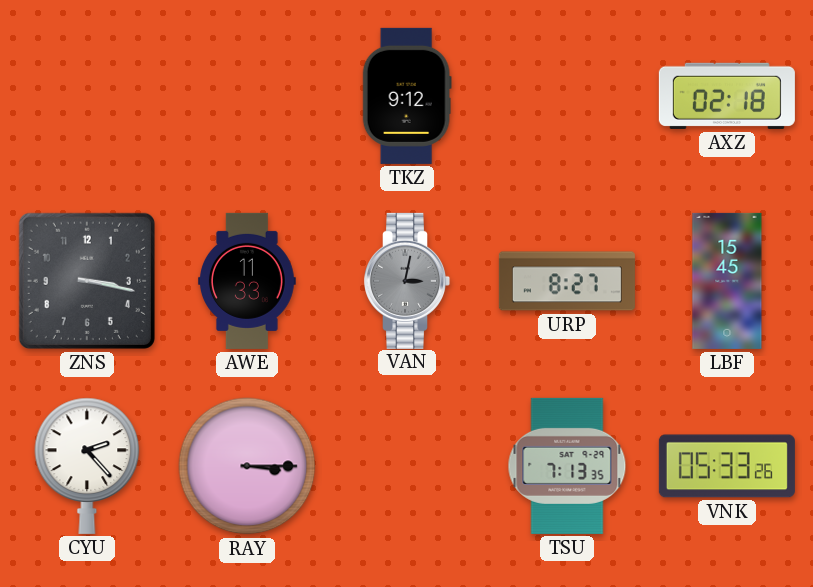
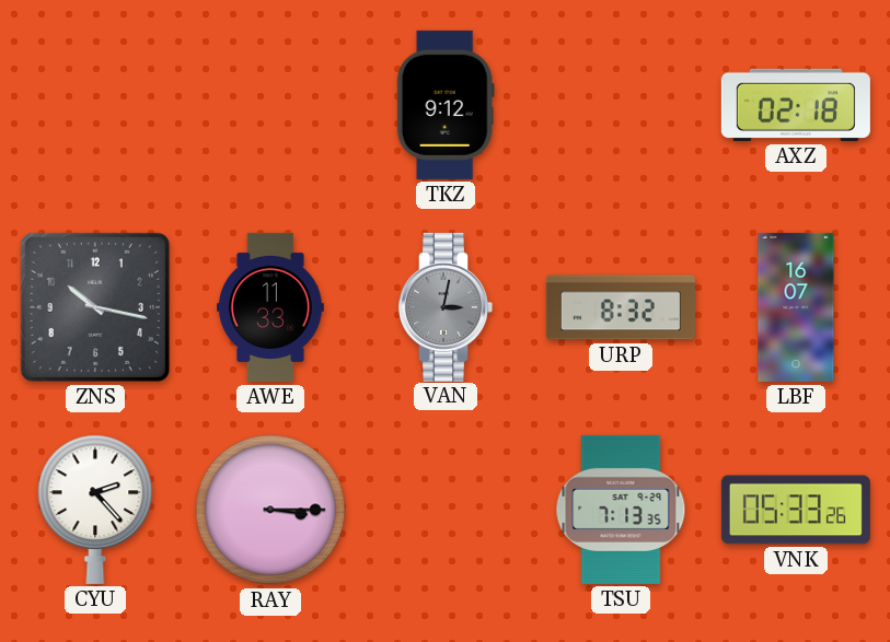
ZNS: 3:17 -> 10:17 (95, 307)
URP: 8:27 -> 8:32 (621, 307)
LBF: 15:45 -> 16:07 (796, 307)
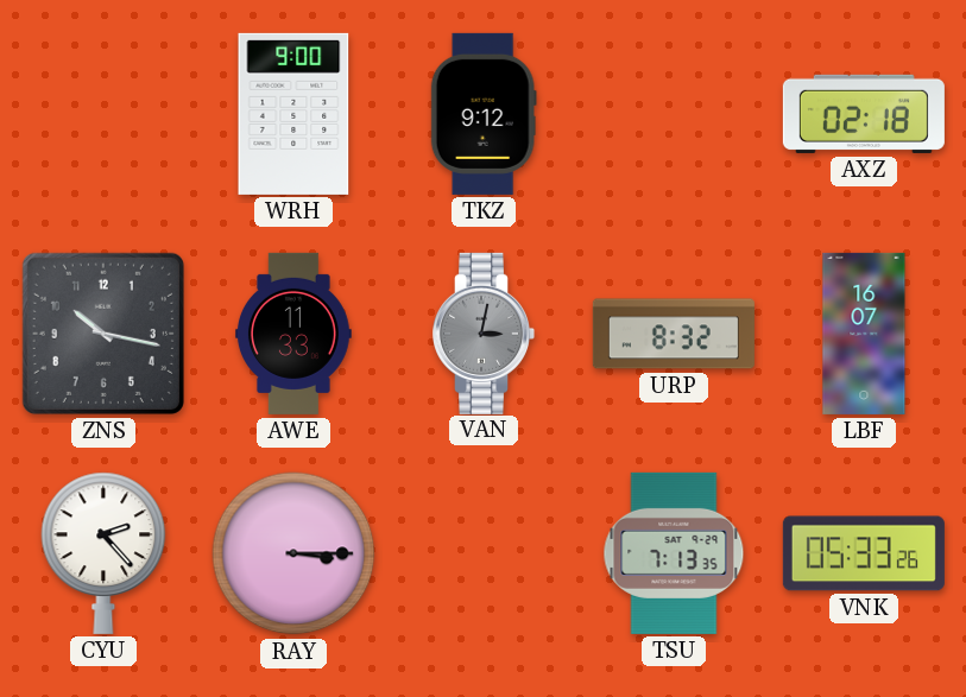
WRH: none -> 9:00 (293, 114)
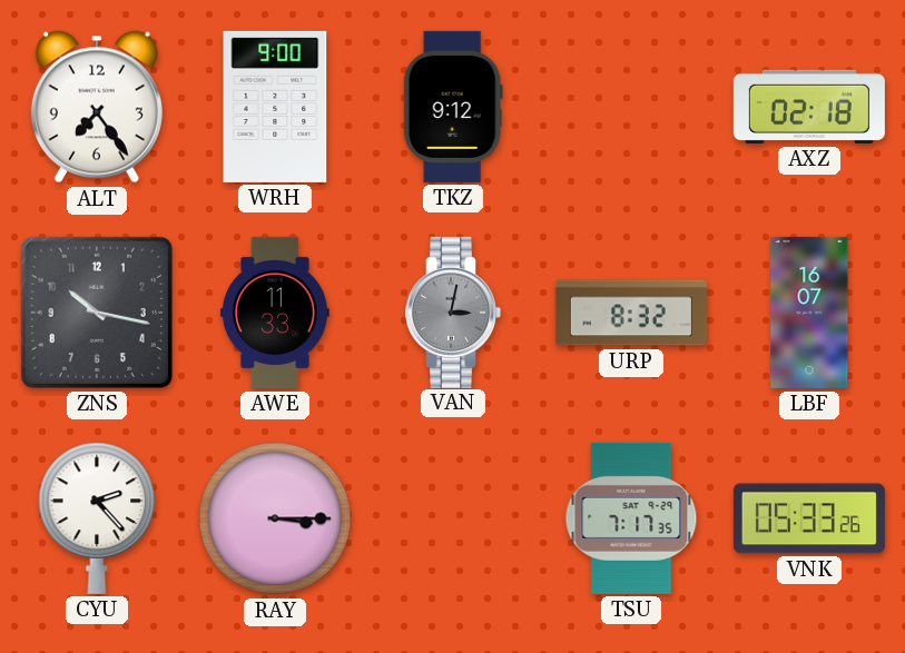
ALT: none -> 7:24 (97, 107)
TSU: 7:13 -> 7:17 (631, 518)
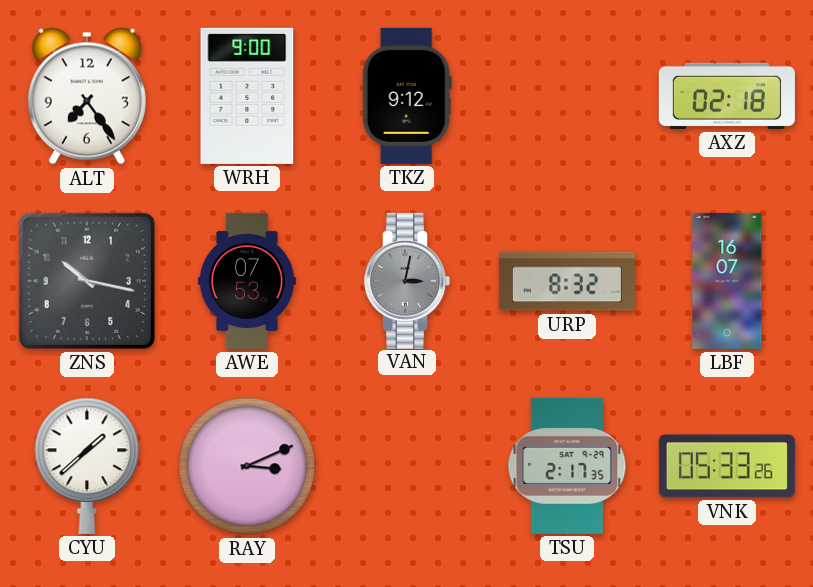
AWE: 11:33 -> 07:53 (247, 281)
CYU: 2:23 -> 1:38 (87, 466)
RAY: 3:15 -> 3:11 (247, 466)
TSU: 7:17 -> 2:17 (567, 466)
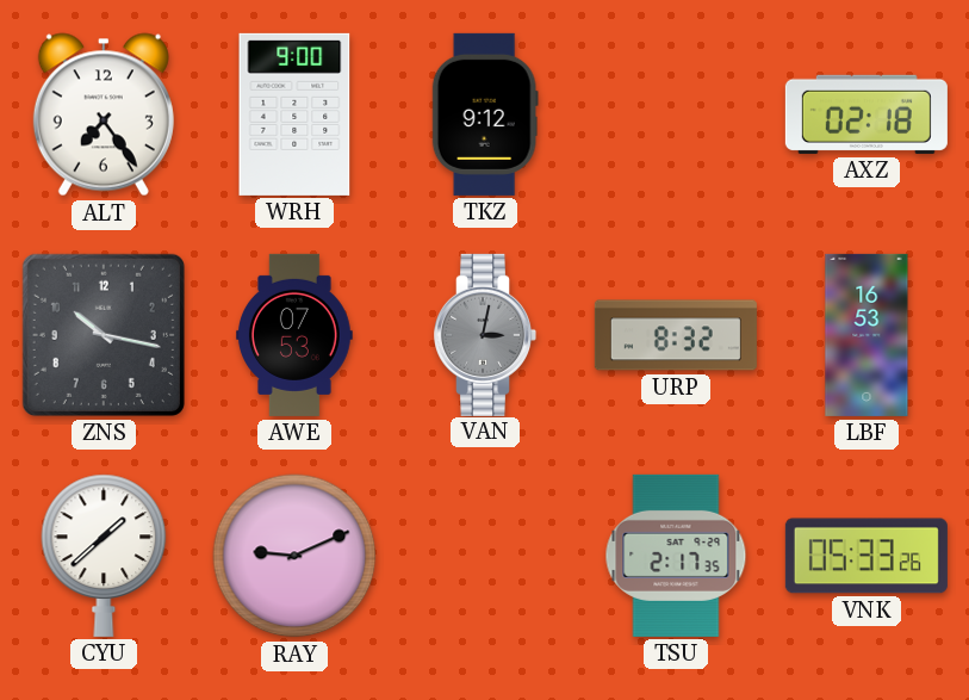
LBF: 16:07 -> 16:53 (866, 335)
RAY: 3:11 -> 9:11 (294, 556)
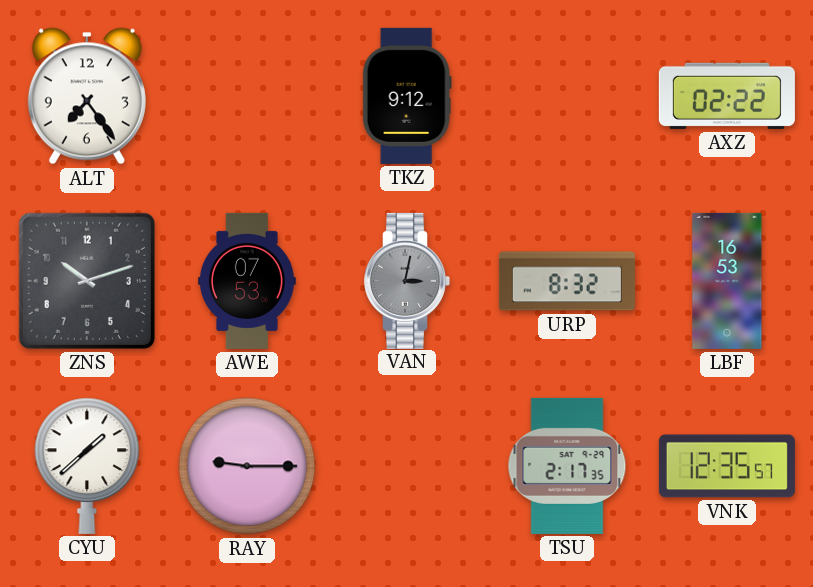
WRH: 9:00 -> none (294, 114)
AXZ: 02:18 -> 02:22 (727, 96)
ZNS: 10:17 -> 10:12 (87, 281)
RAY: 9:11 -> 9:15 (247, 466)
VNK: 05:33 -> 12:35 (727, 466)
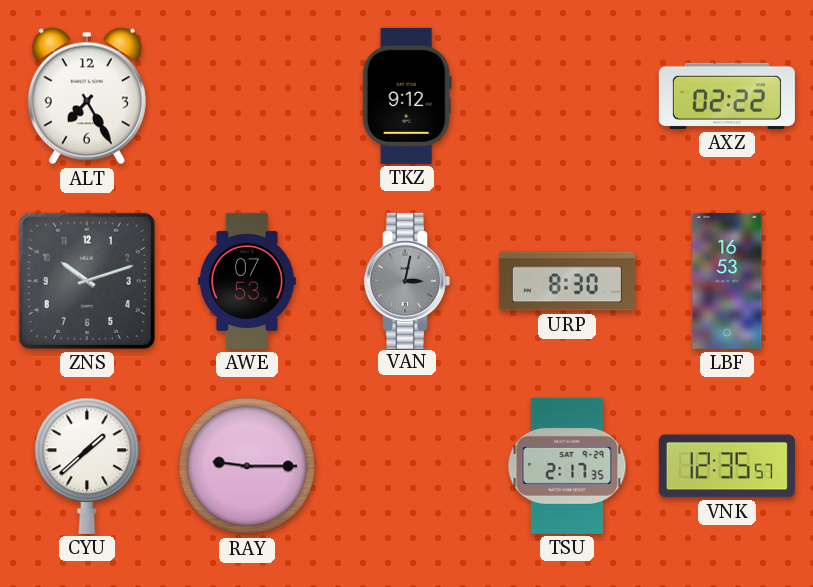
ALT: 7:24 -> 7:25 (87, 96)
URP: 8:32 -> 8:30 (567, 281)
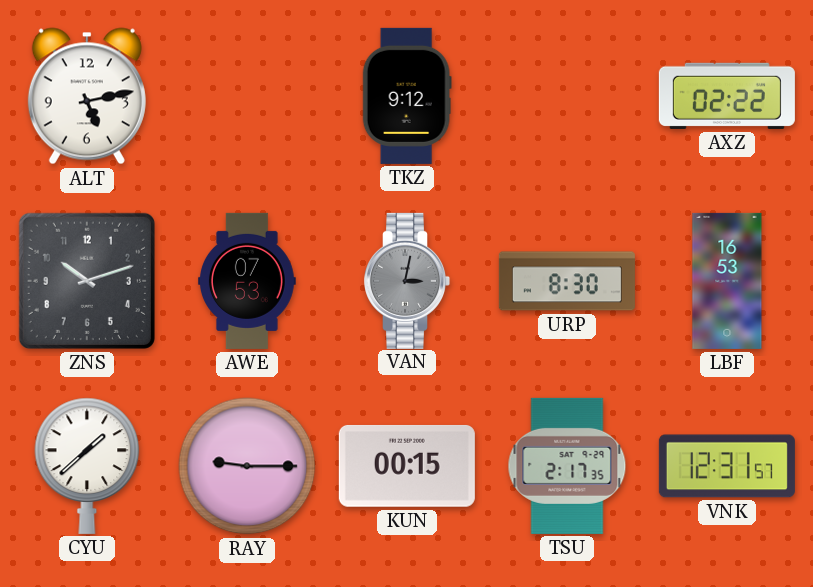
ALT: 7:25 -> 5:13 (87, 96)
KUN: none -> 00:15 (407, 466)
VNK: 12:35 -> 12:31 (727, 466)
